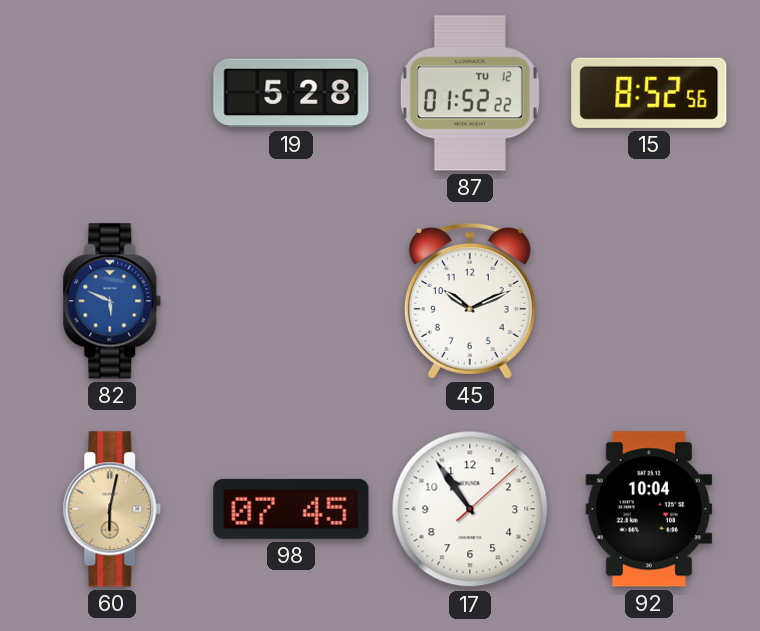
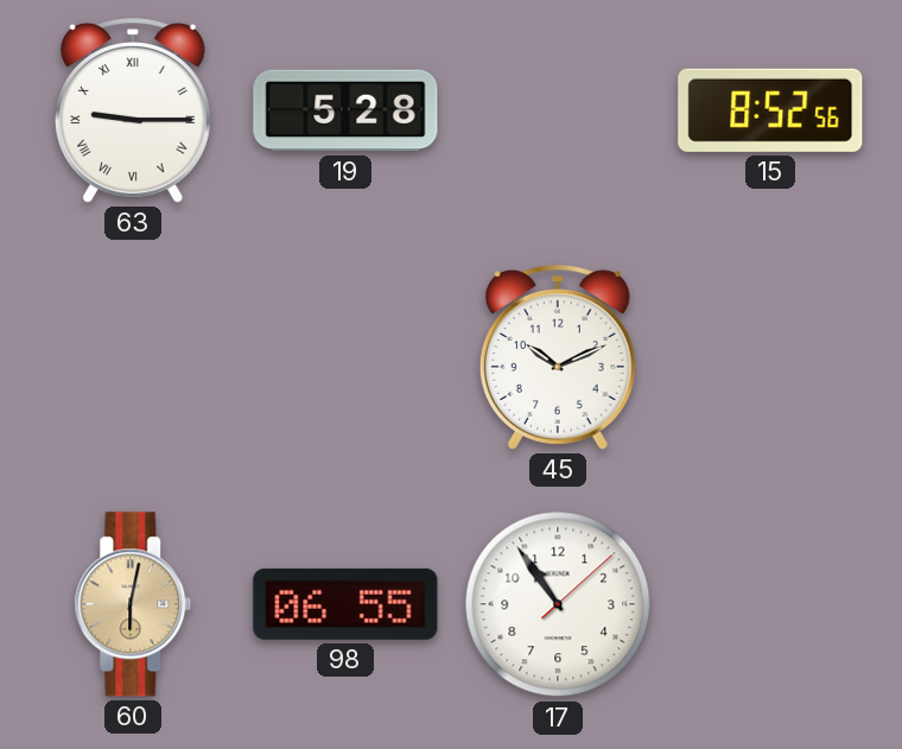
63: none -> 9:15 (133, 110)
87: 01:52 -> none (470, 93)
82: 5:49 -> none (112, 301)
98: 07:45 -> 06:55 (345, 604)
92: 10:04 -> none (649, 509)
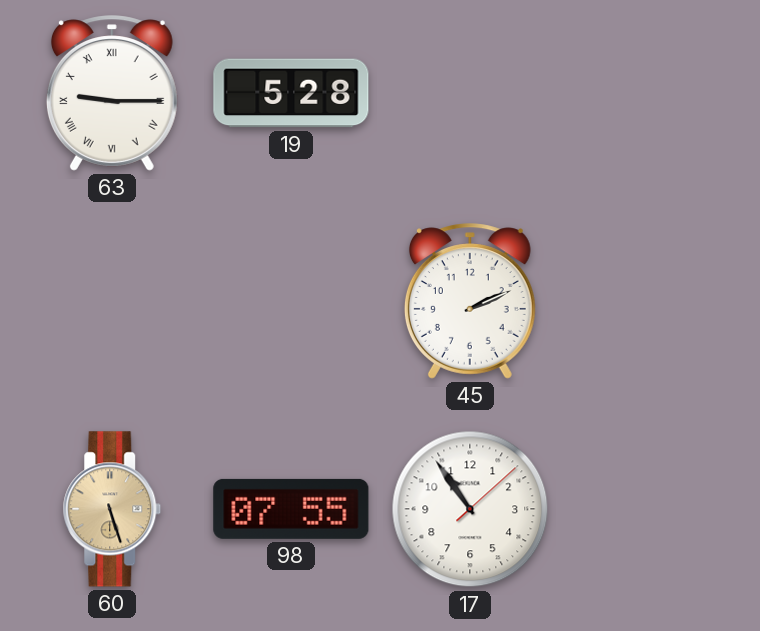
15: 8:52 -> none (770, 110)
45: 10:11 -> 2:11 (470, 301)
60: 6:02 -> 5:27 (112, 509)
98: 06:55 -> 07:55 (291, 509)
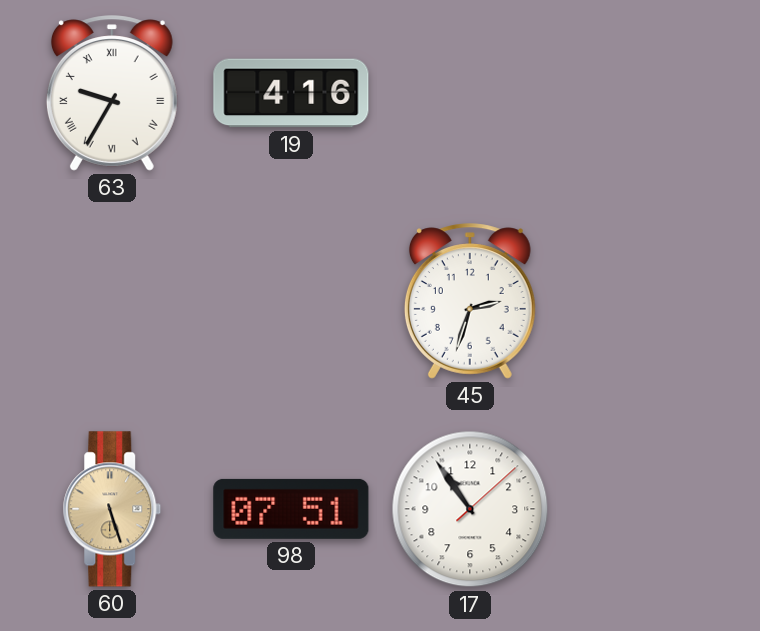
63: 9:15 -> 9:35 (112, 93)
19: 5:28 -> 4:16 (291, 93)
45: 2:11 -> 2:33 (470, 301)
98: 07:55 -> 07:51 (291, 509)
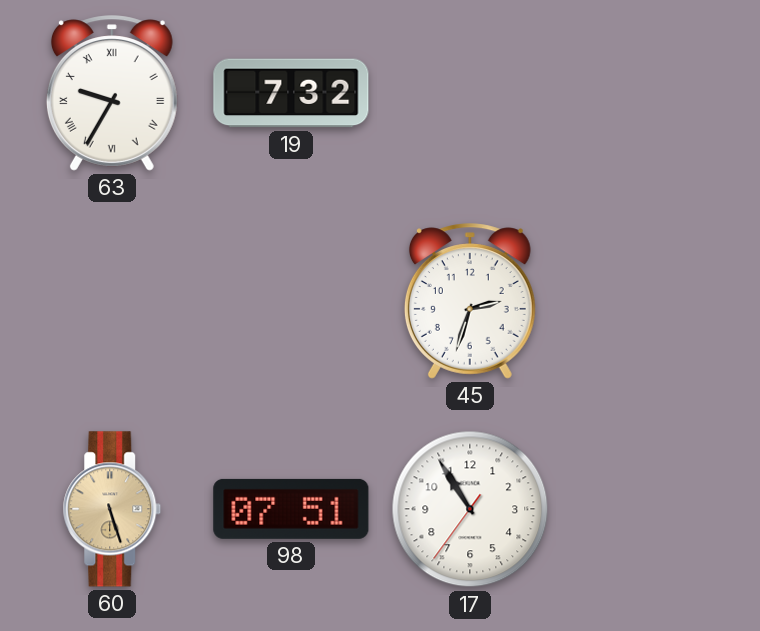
19: 4:16 -> 7:32 (291, 93)
17: 10:54:08 -> 10:54:36 (470, 509)
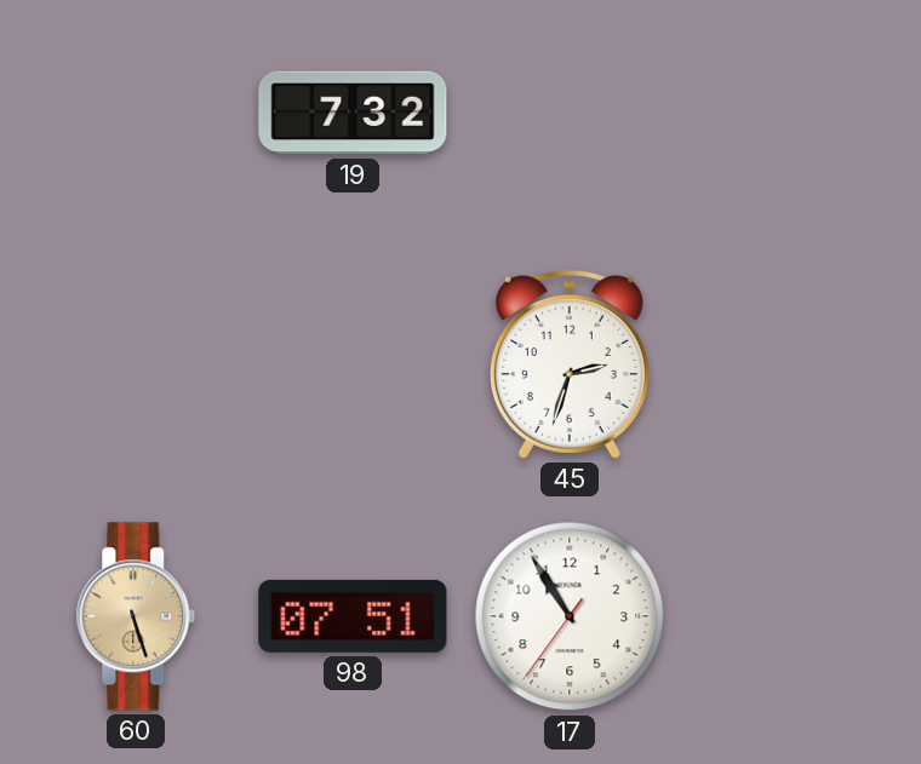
63: 9:35 -> none (112, 93)
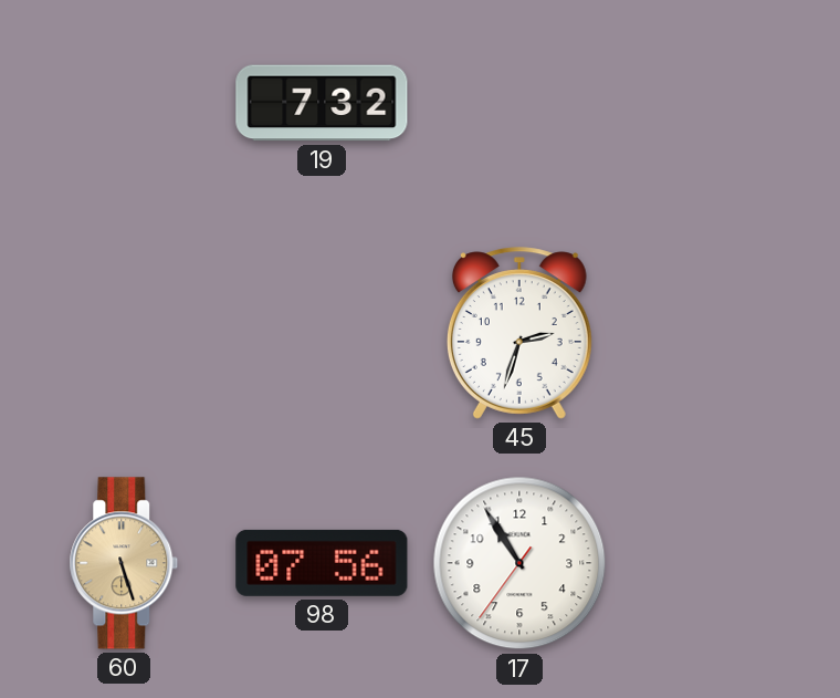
98: 07:51 -> 07:56 (322, 563)
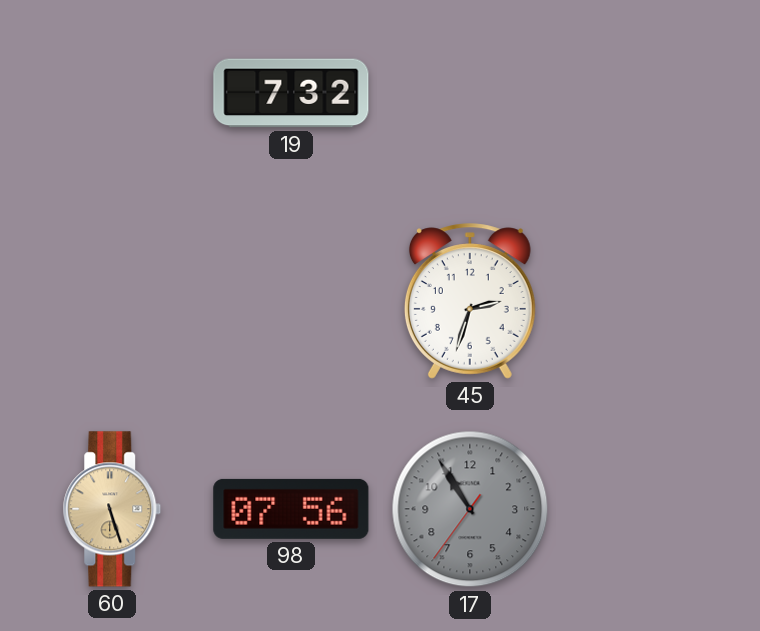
17 dial: white -> grey (470, 509)
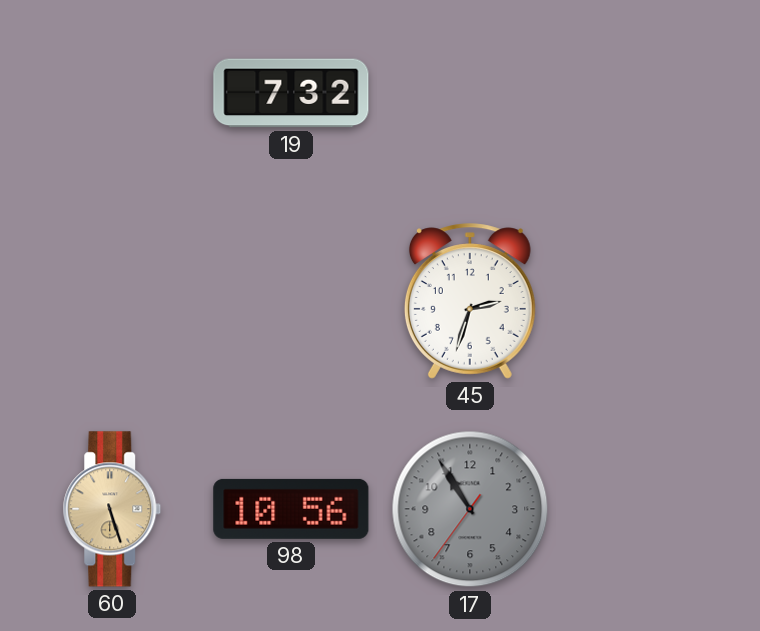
98: 07:56 -> 10:56 (291, 509)
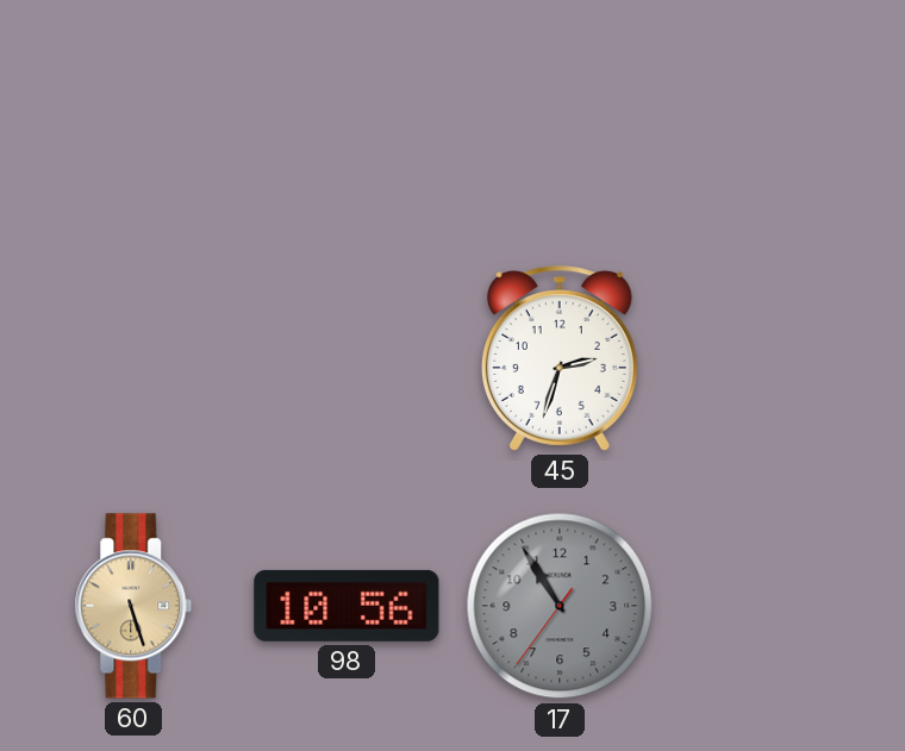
19: 7:32 -> none (291, 93)
